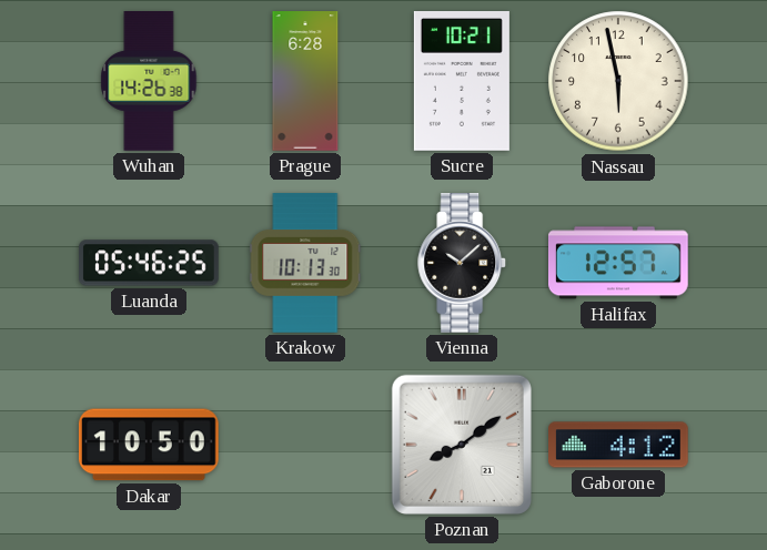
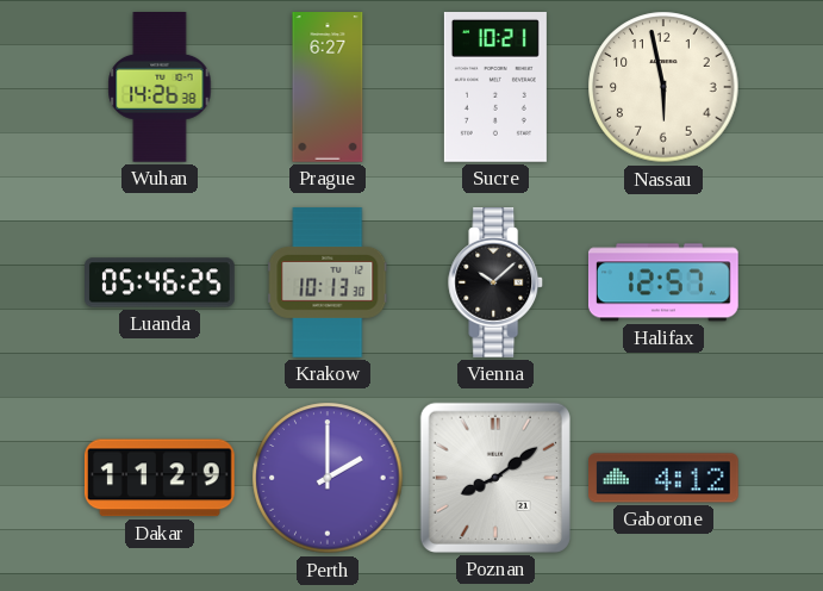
Prague: 6:28 -> 6:27 (328, 87)
Dakar: 10:50 -> 11:29 (160, 478)
Perth: none -> 2:00 (328, 478)
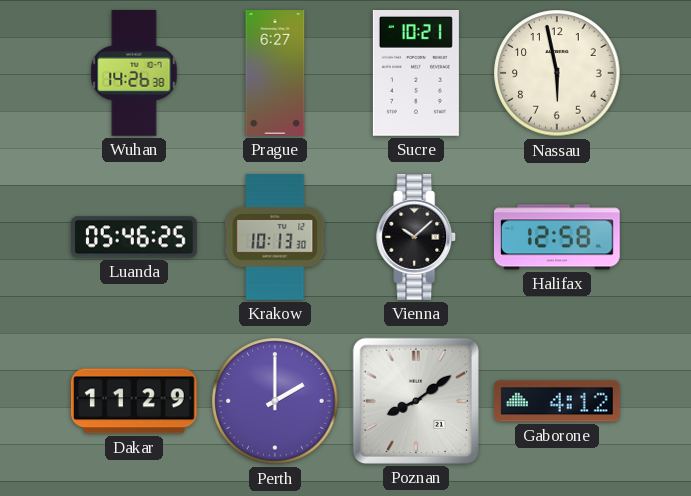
Halifax: 12:57 -> 12:58 (558, 237)
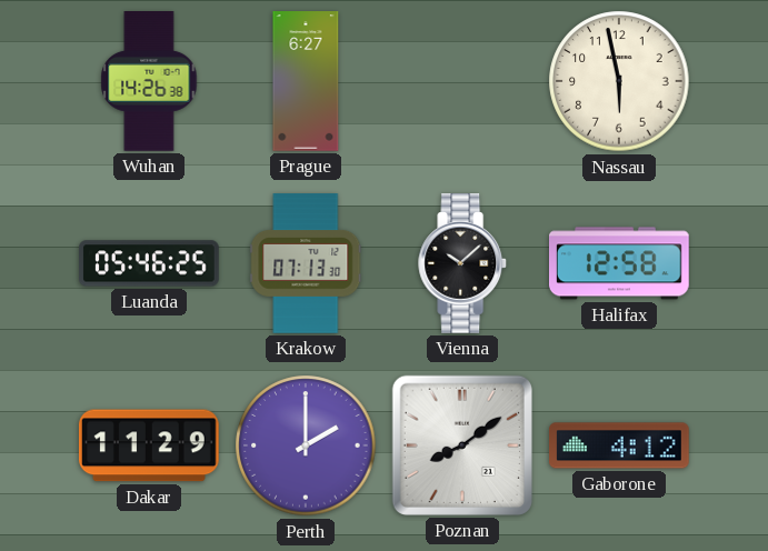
Sucre: 10:21 -> none (416, 74)
Krakow: 10:13 -> 07:13 (306, 263)
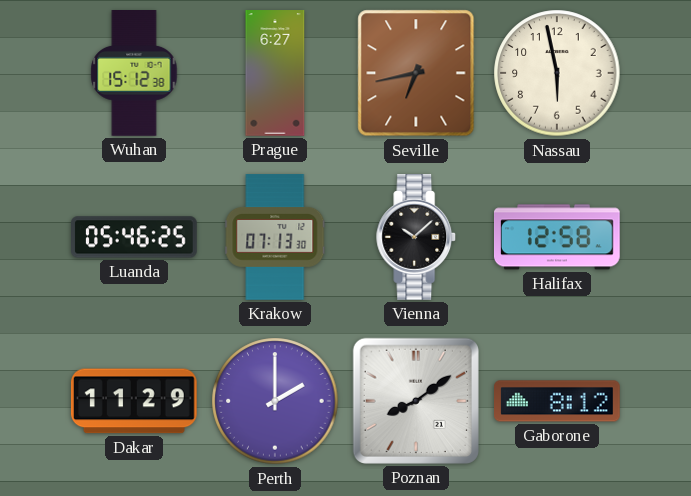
Wuhan: 14:26 -> 15:12 (134, 74)
Seville: none -> 6:43 (416, 73)
Gaborone: 4:12 -> 8:12 (558, 401)
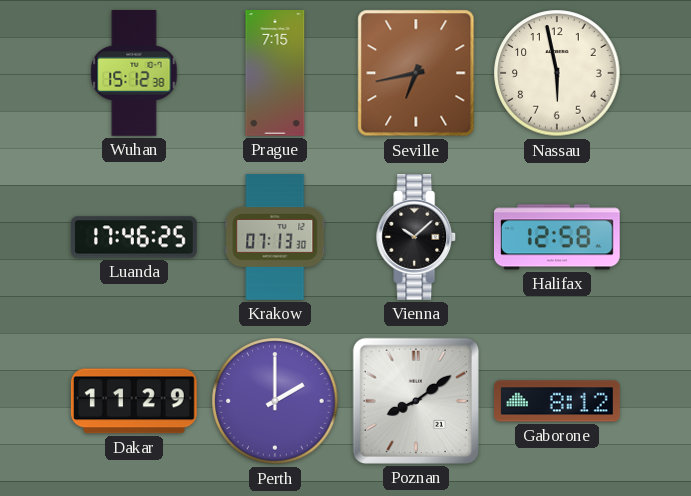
Prague: 6:27 -> 7:15 (275, 73)
Luanda: 05:46 -> 17:46 (134, 237)
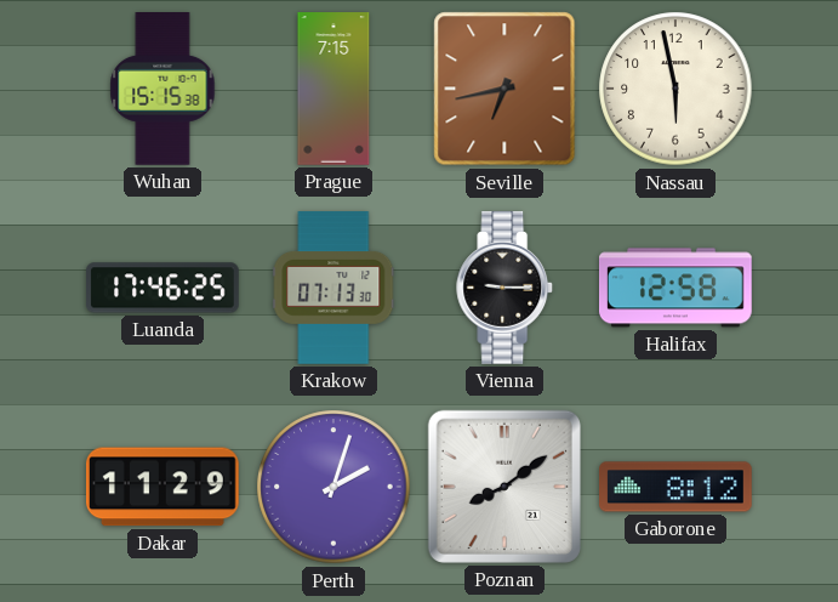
Wuhan: 15:12 -> 15:15 (163, 90)
Vienna: 10:08 -> 9:15 (506, 289)
Perth: 2:00 -> 2:03 (334, 487)
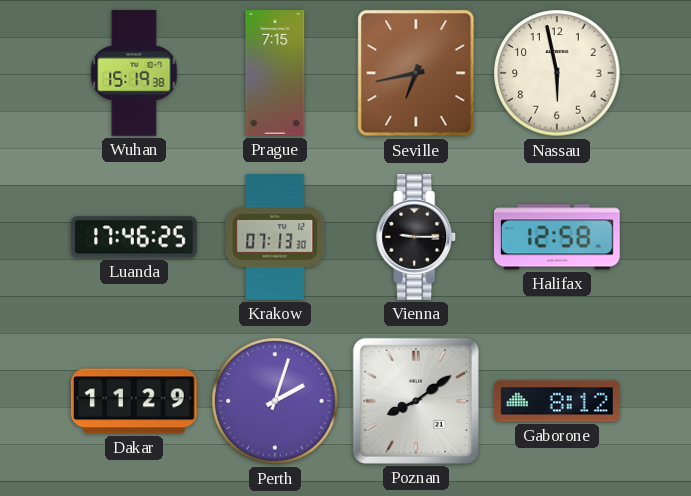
Wuhan: 15:15 -> 15:19 (134, 74)
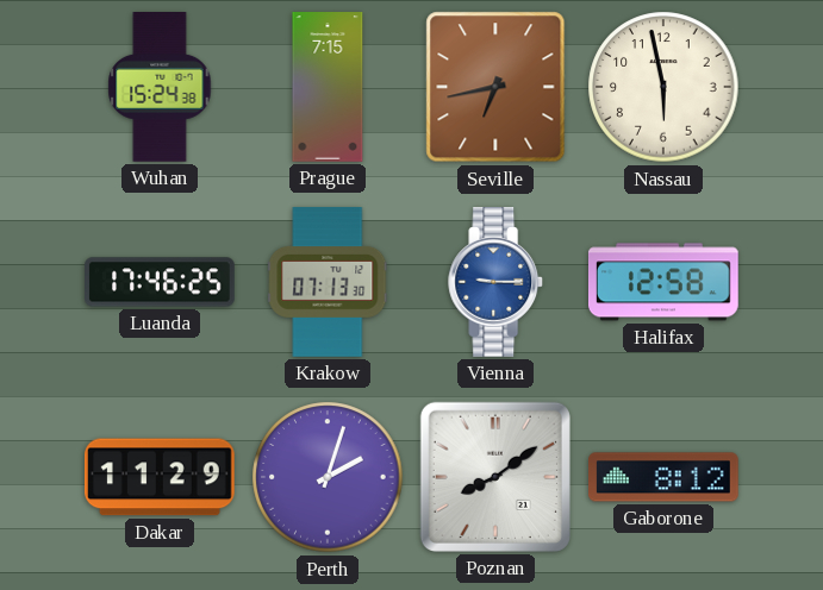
Wuhan: 15:19 -> 15:24 (160, 88)
Vienna dial: black -> blue (497, 283)
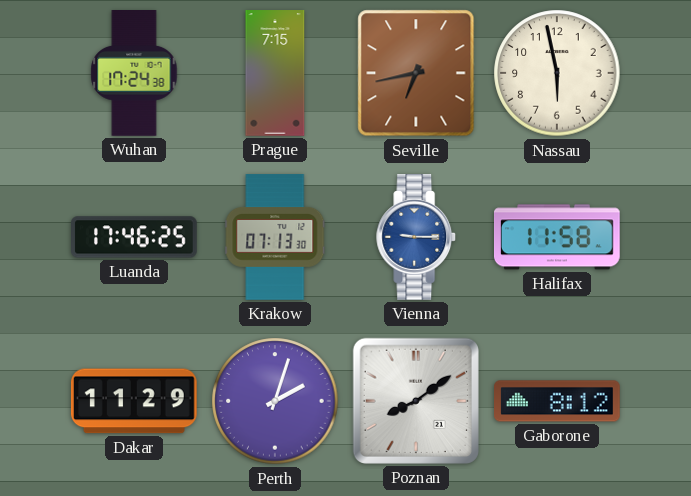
Wuhan: 15:24 -> 17:24 (134, 74)
Halifax: 12:58 -> 11:58 (558, 237)
